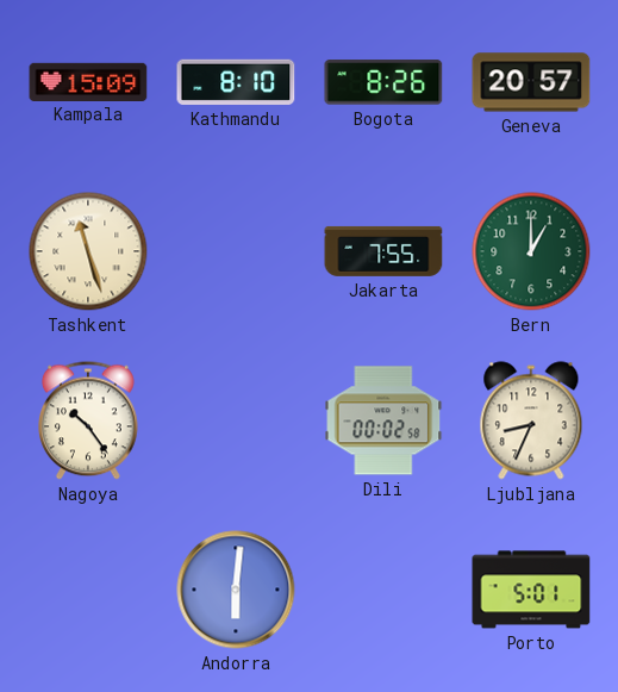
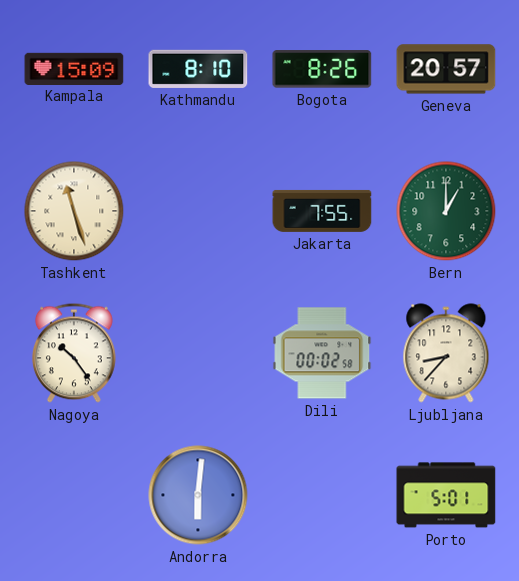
Ljubljana: 8:34 -> 8:37 (446, 353)
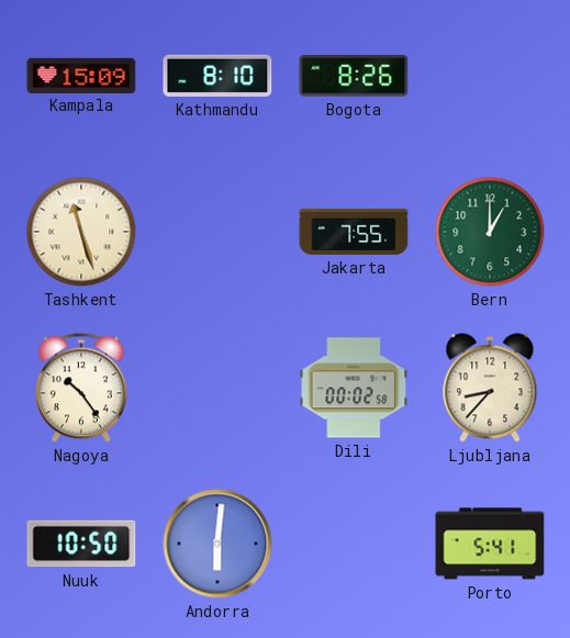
Geneva: 20:57 -> none (446, 69)
Nuuk: none -> 10:50 (81, 544)
Porto: 5:01 -> 5:41 (490, 544)
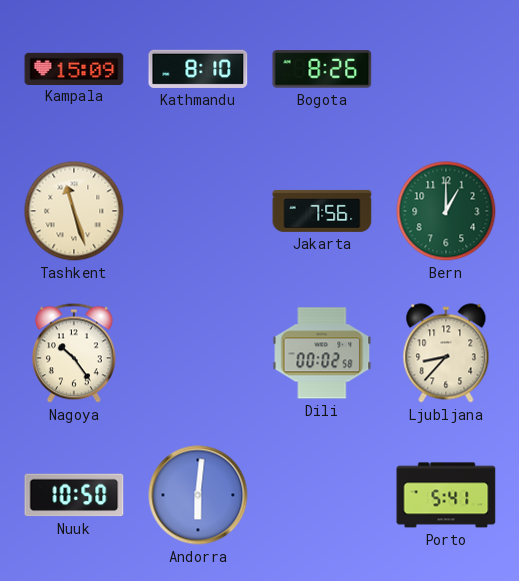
Jakarta: 7:55 -> 7:56 (322, 211)
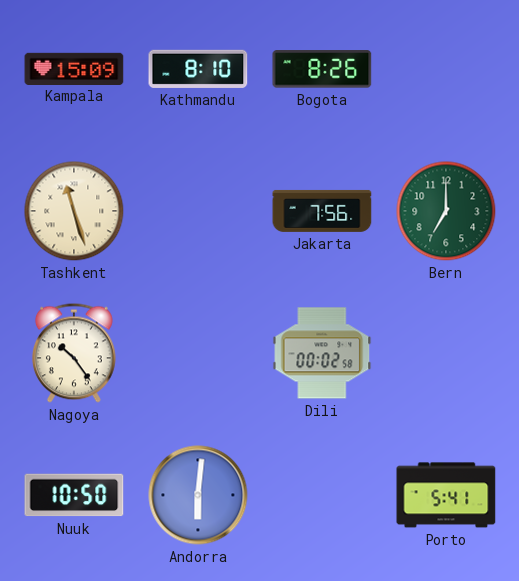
Bern: 1:00 -> 7:00 (446, 211)
Ljubljana: 8:37 -> none (446, 353)
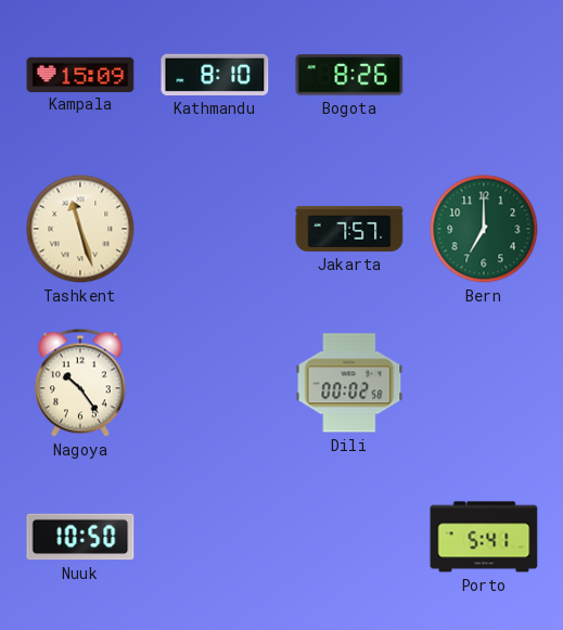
Jakarta: 7:56 -> 7:57 (349, 229)
Andorra: 6:01 -> none (198, 495)
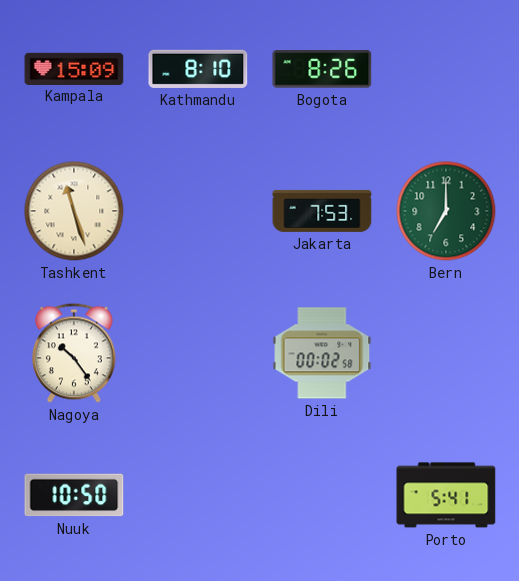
Jakarta: 7:57 -> 7:53 (322, 211)
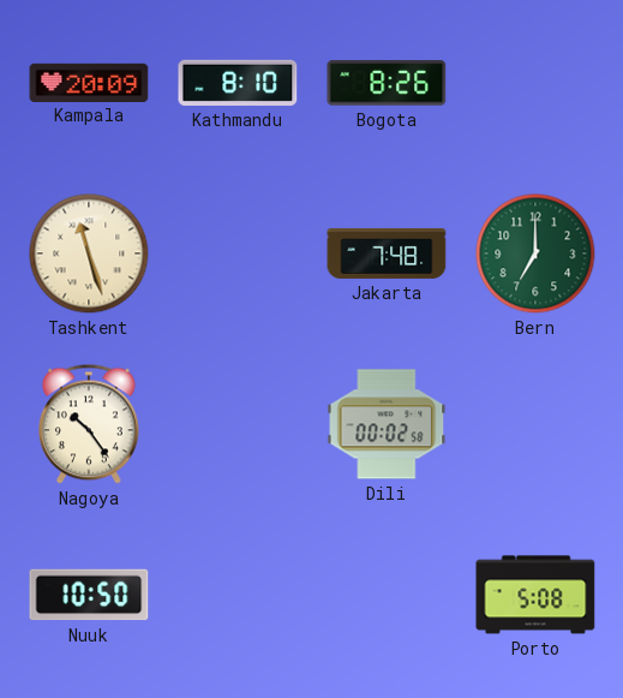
Kampala: 15:09 -> 20:09 (89, 82)
Jakarta: 7:53 -> 7:48 (387, 253)
Porto: 5:41 -> 5:08 (535, 595)
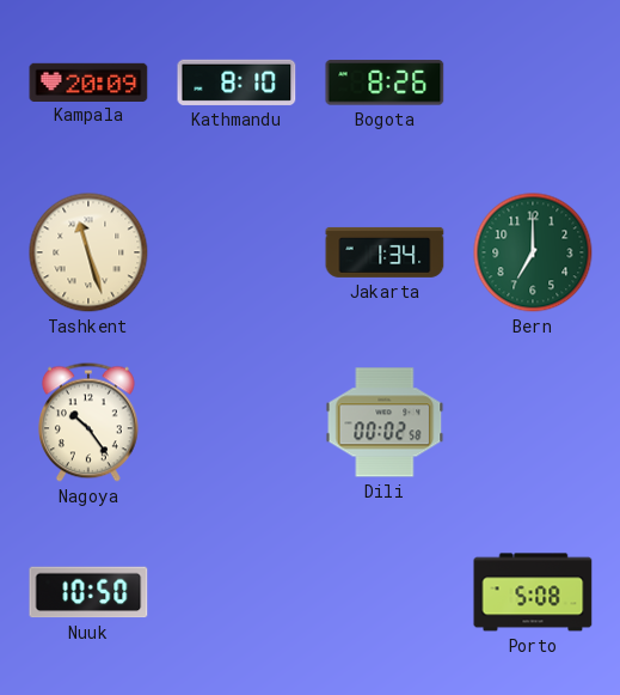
Jakarta: 7:48 -> 1:34 (385, 252)
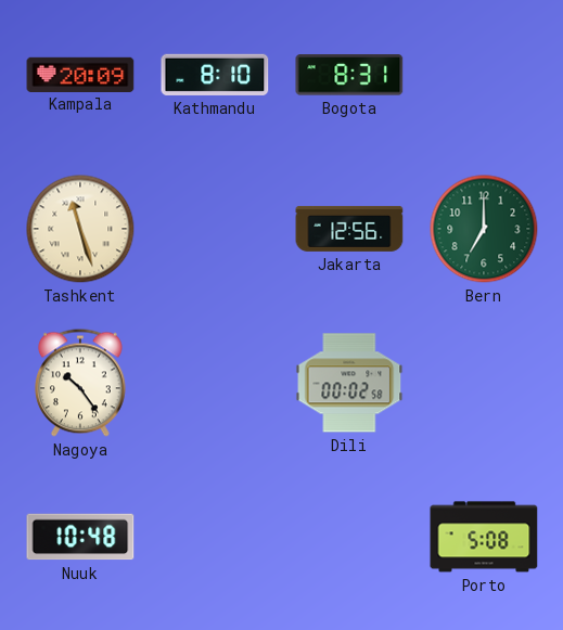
Bogota: 8:26 -> 8:31 (349, 75)
Jakarta: 1:34 -> 12:56 (349, 229)
Nuuk: 10:50 -> 10:48 (80, 537)
